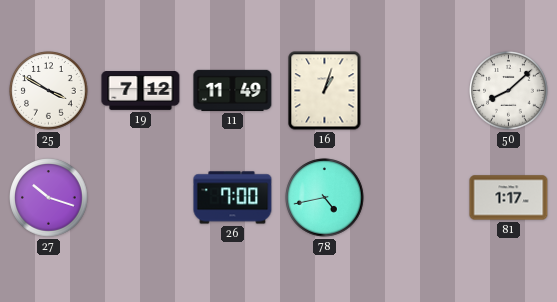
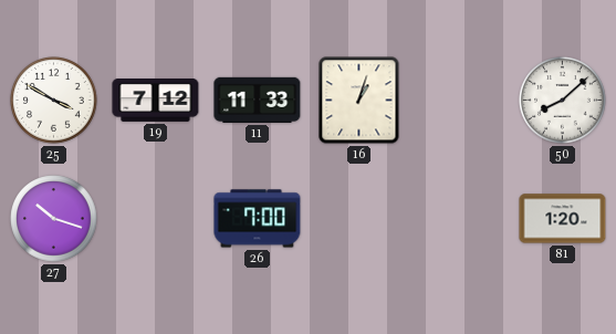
11: 11:49 -> 11:33 (258, 100)
78: 4:43 -> none (325, 198)
81: 1:17 -> 1:20 (563, 219)
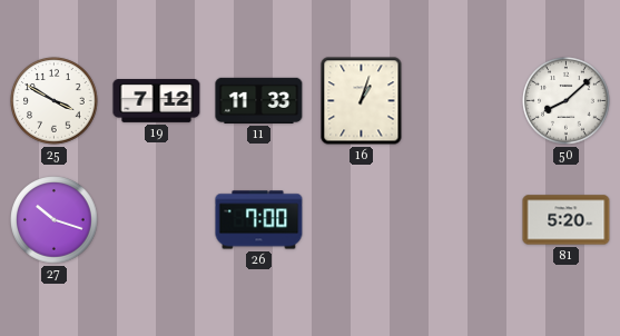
81: 1:20 -> 5:20 (567, 220)
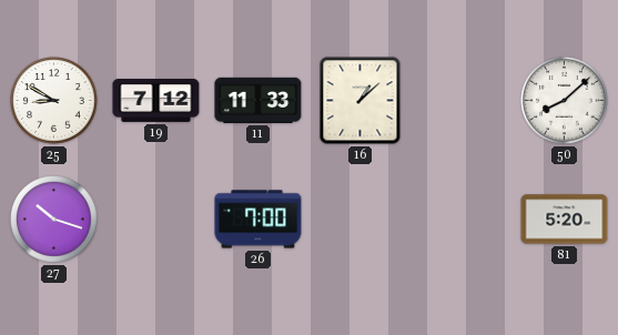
25: 3:50 -> 8:50 (54, 101)
16: 1:03 -> 1:08 (361, 101)
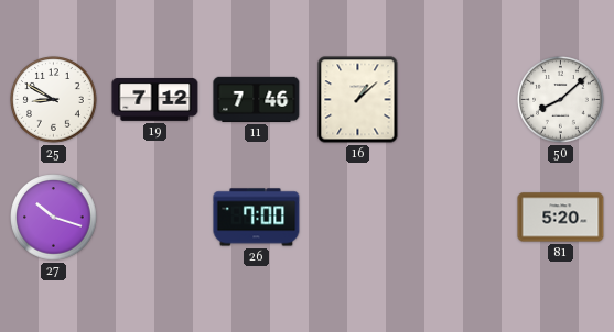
11: 11:33 -> 7:46 (257, 99)
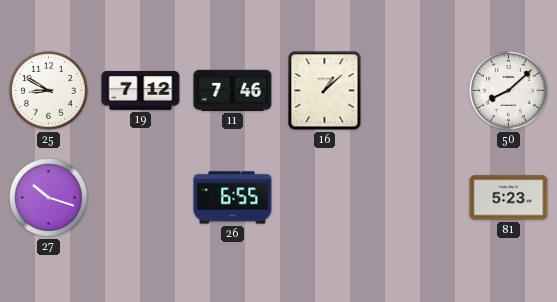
26: 7:00 -> 6:55 (233, 198)
81: 5:20 -> 5:23 (509, 198)
